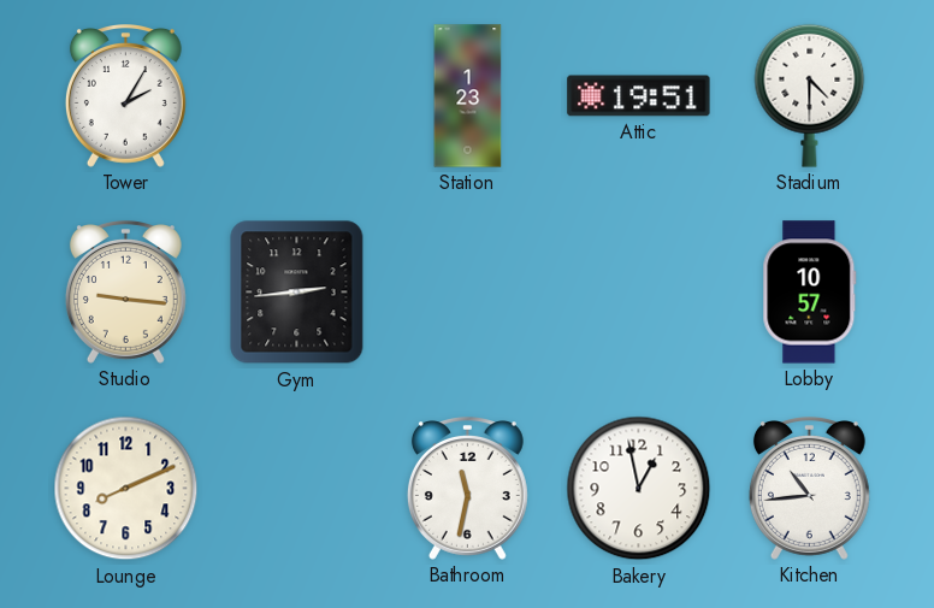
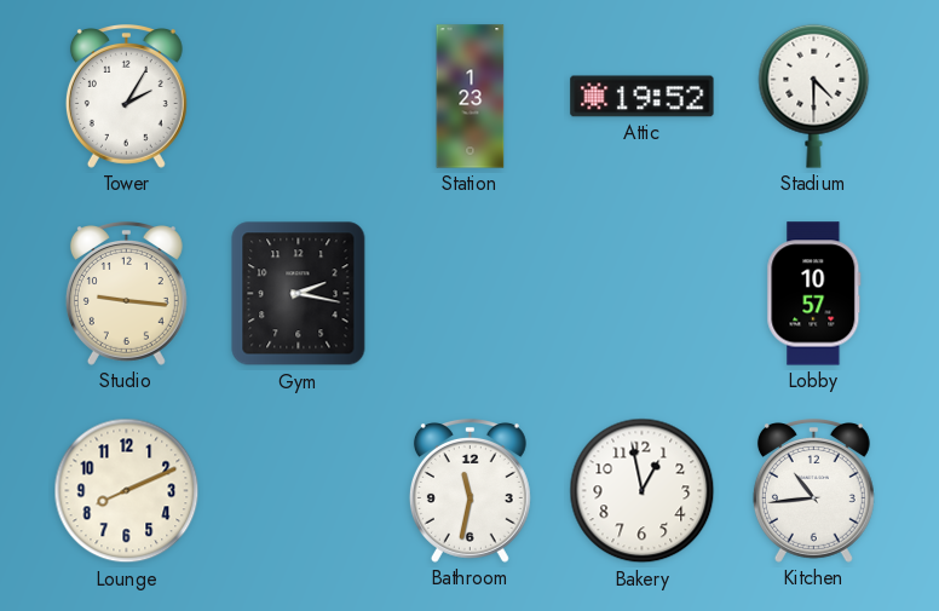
Attic: 19:51 -> 19:52 (643, 97)
Gym: 2:44 -> 2:17 (299, 294)
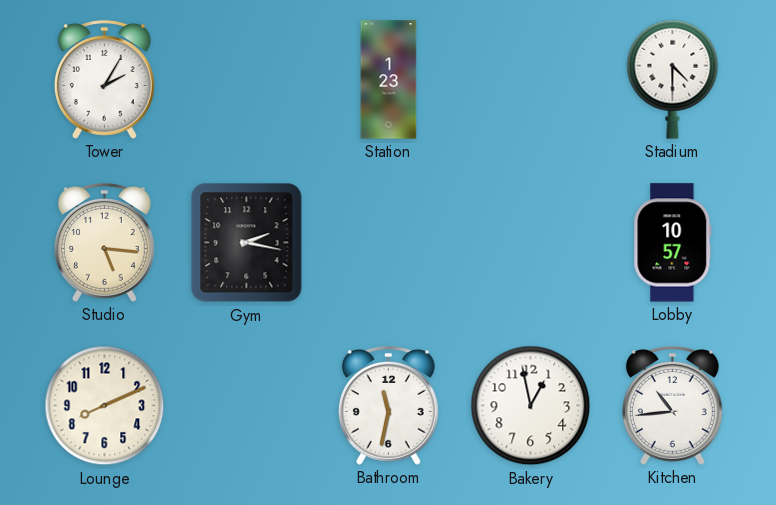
Attic: 19:52 -> none (643, 97)
Studio: 9:16 -> 5:16 (104, 243)
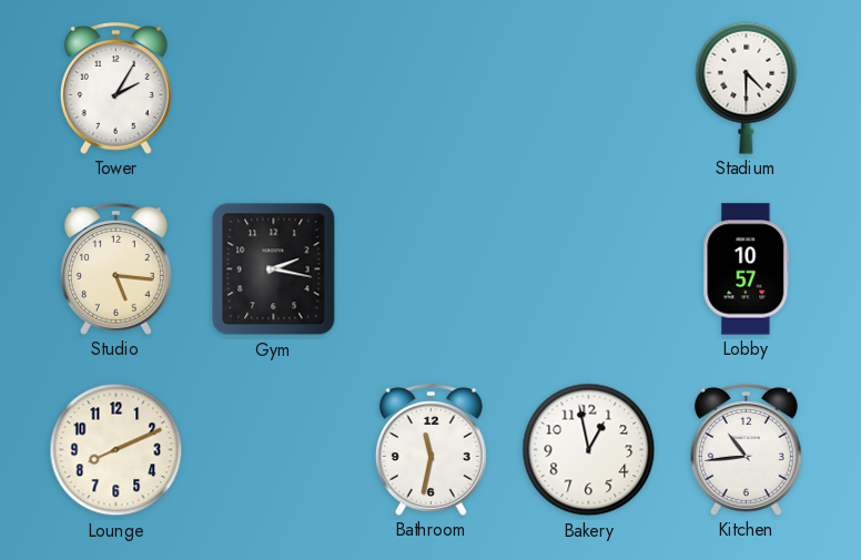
Station: 1:23 -> none (389, 80)
